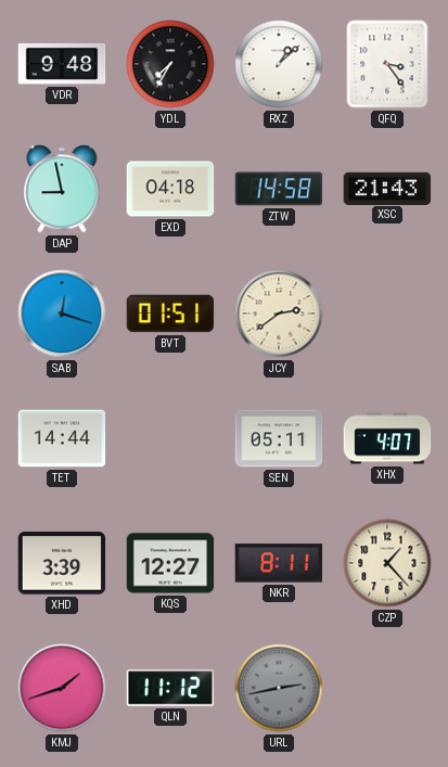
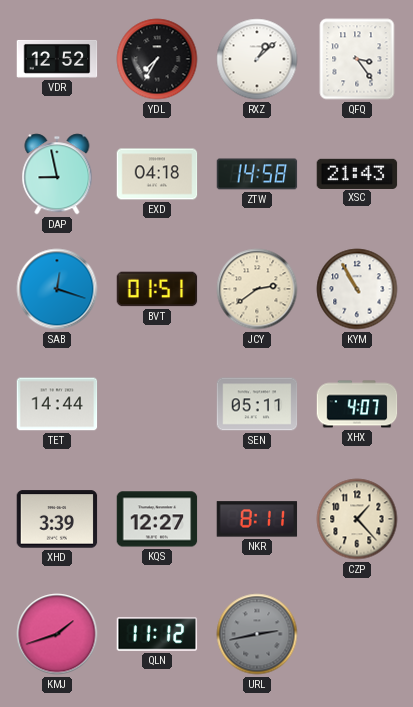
VDR: 9:48 -> 12:52 (57, 59)
KYM: none -> 10:55 (357, 289)
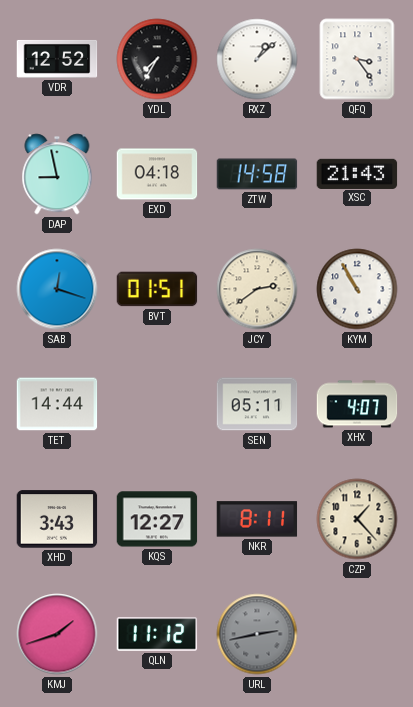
XHD: 3:39 -> 3:43 (57, 519)
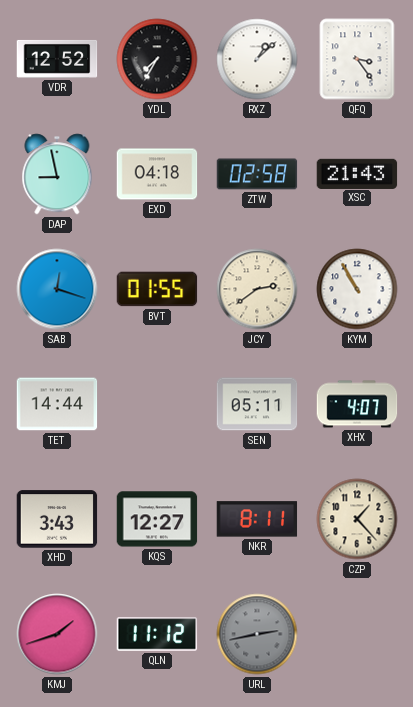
ZTW: 14:58 -> 02:58 (257, 174)
BVT: 01:51 -> 01:55 (157, 289)
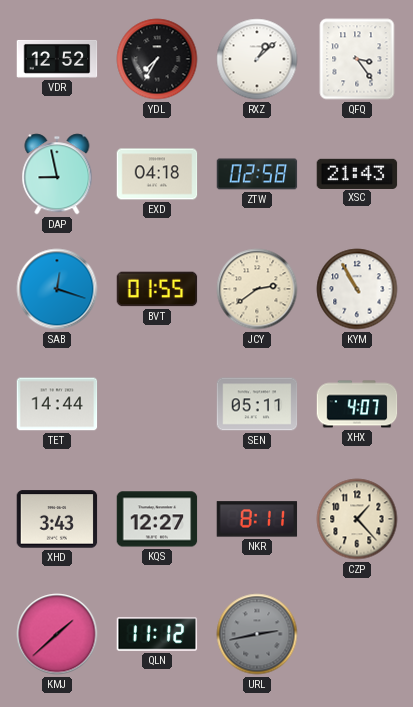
KMJ: 1:42 -> 1:38 (57, 634)
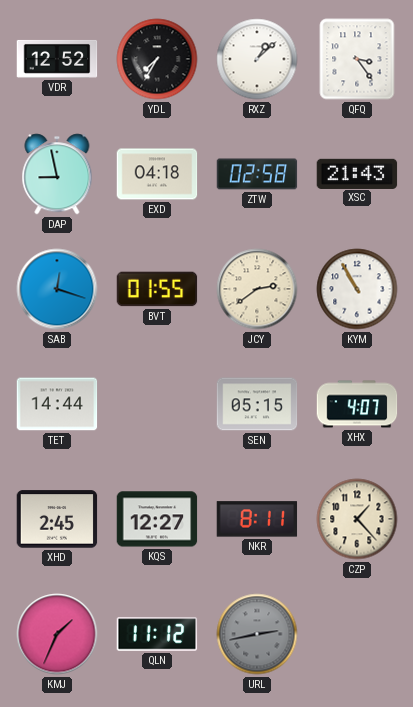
SEN: 05:11 -> 05:15 (257, 404)
XHD: 3:43 -> 2:45 (57, 519)
KMJ: 1:38 -> 1:34 (57, 634)
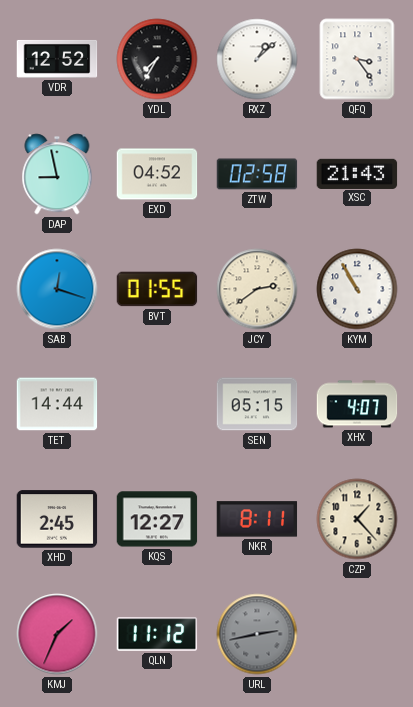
EXD: 04:18 -> 04:52 (157, 174)
